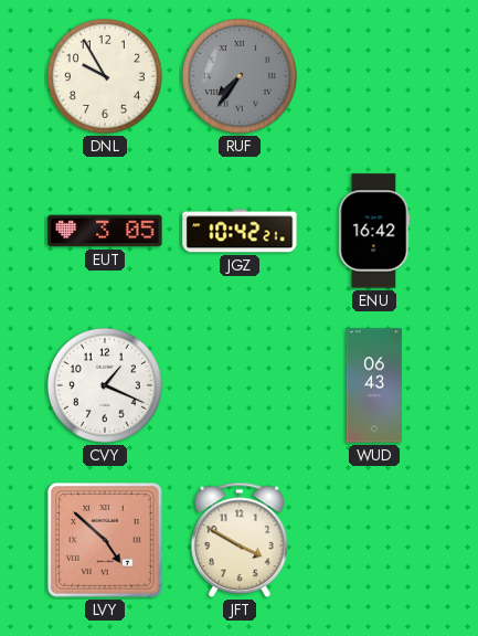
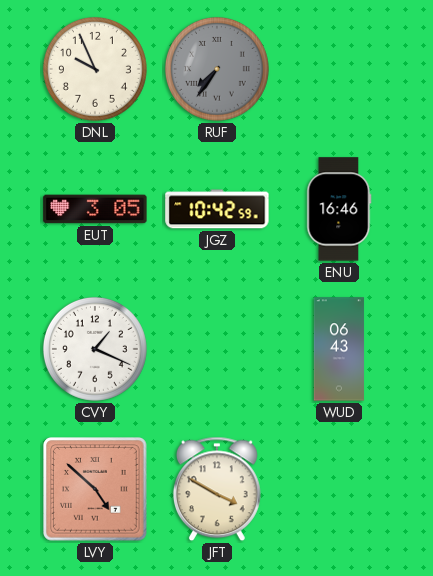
DNL: 9:55 -> 9:56 (95, 69)
JGZ: 10:42:21 -> 10:42:59 (217, 209)
ENU: 16:42 -> 16:46 (339, 209)
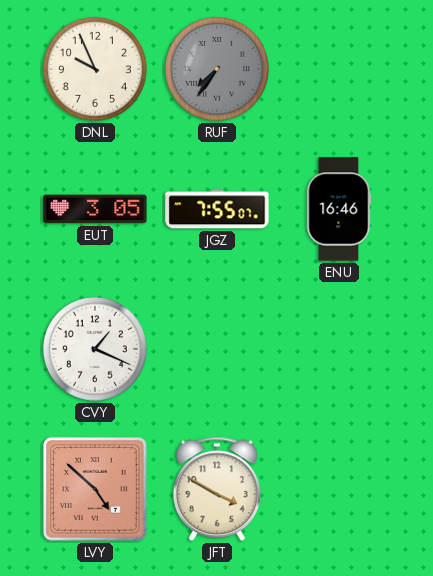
JGZ: 10:42 -> 7:55 (217, 209)
WUD: 06:43 -> none (339, 349)
